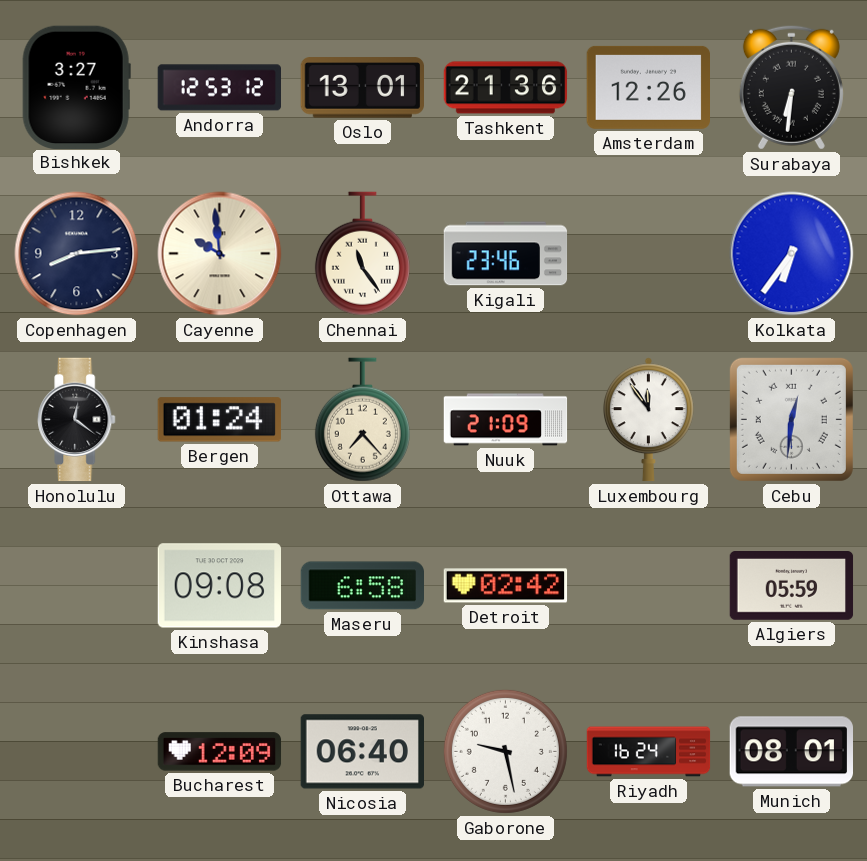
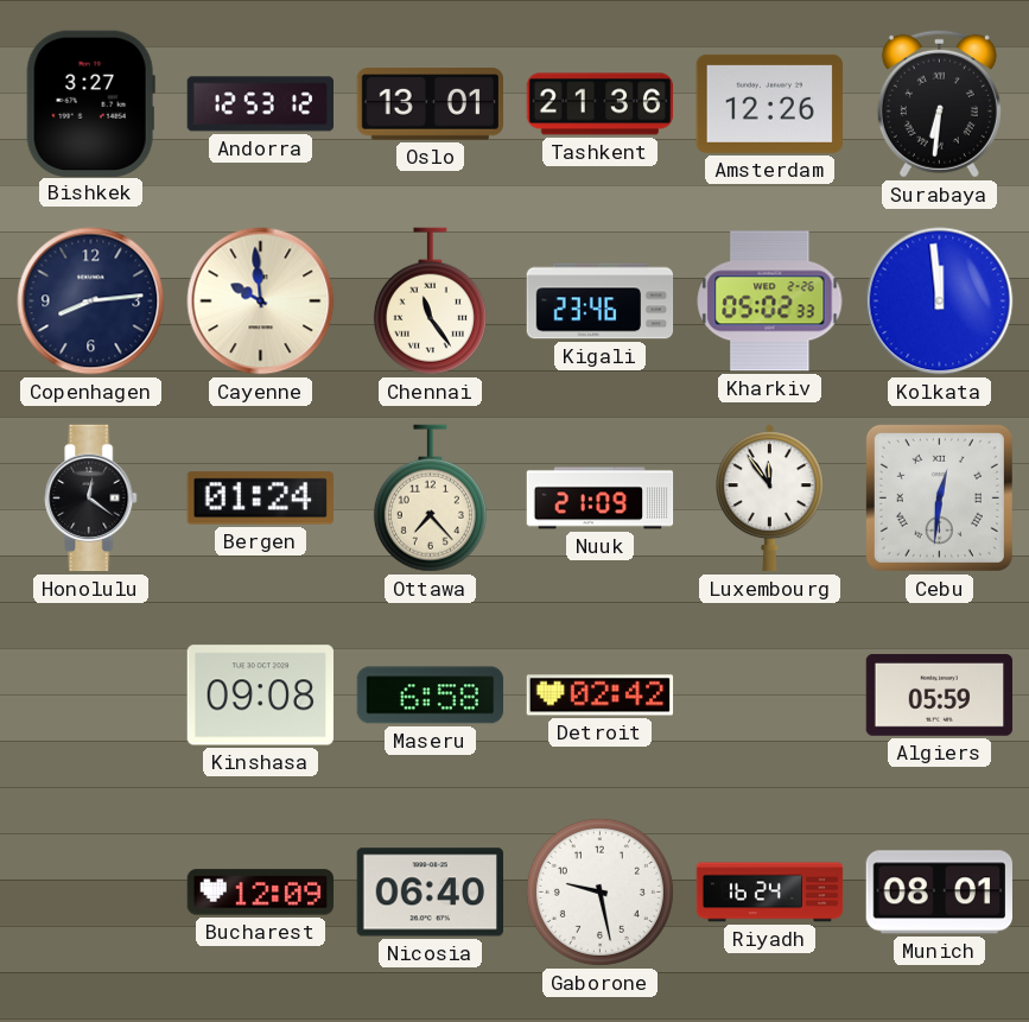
Kharkiv: none -> 05:02 (770, 301)
Kolkata: 6:36 -> 11:59 (940, 301)
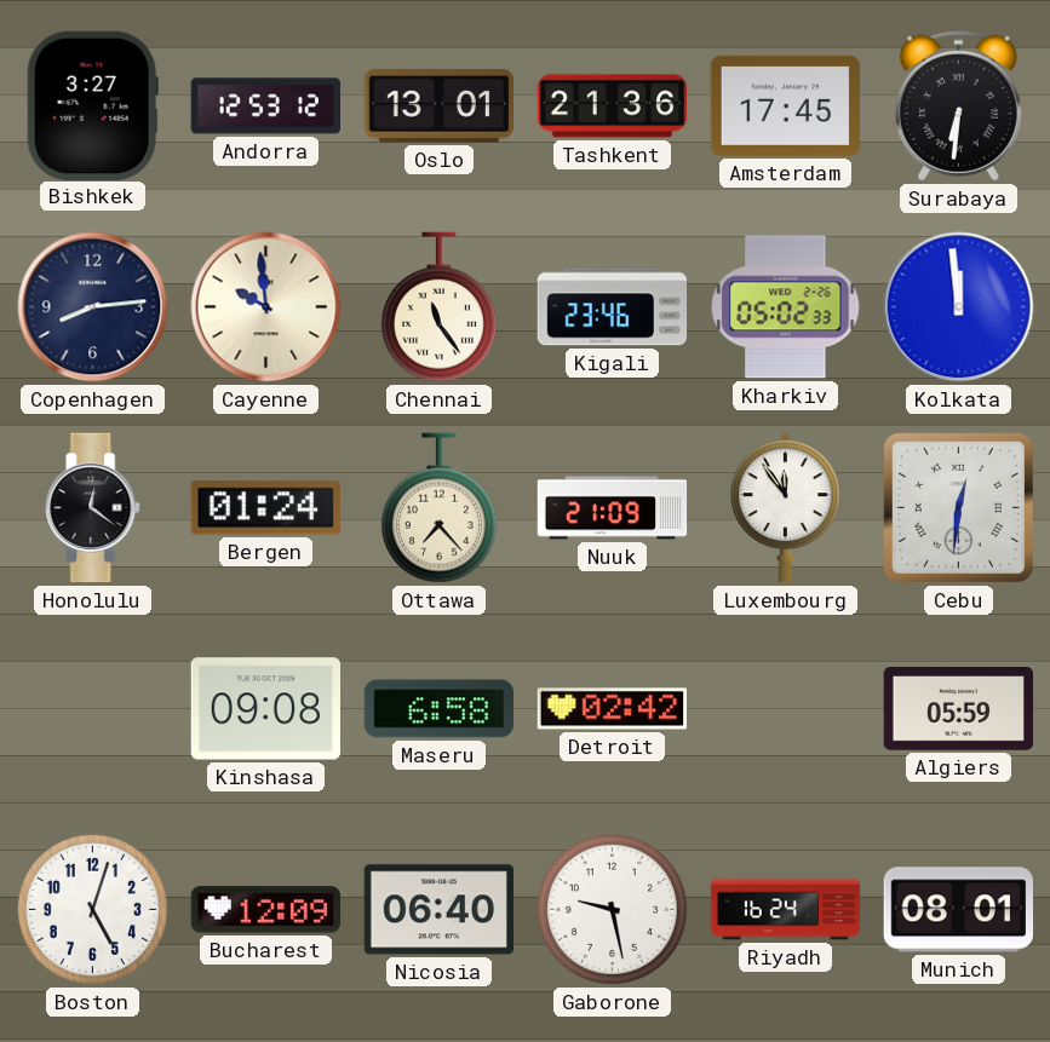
Amsterdam: 12:26 -> 17:45 (785, 105)
Boston: none -> 5:03 (92, 909)
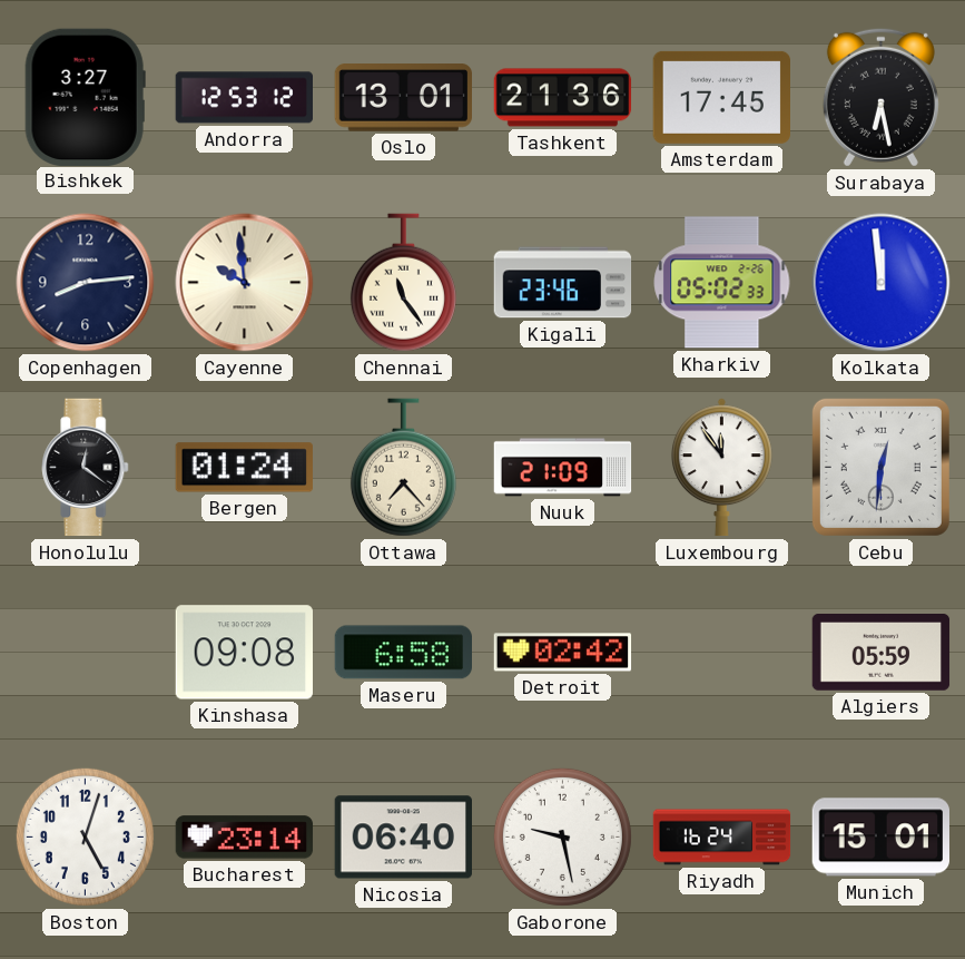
Surabaya: 6:31 -> 6:28 (880, 97)
Bucharest: 12:09 -> 23:14 (245, 838)
Munich: 08:01 -> 15:01 (880, 838)
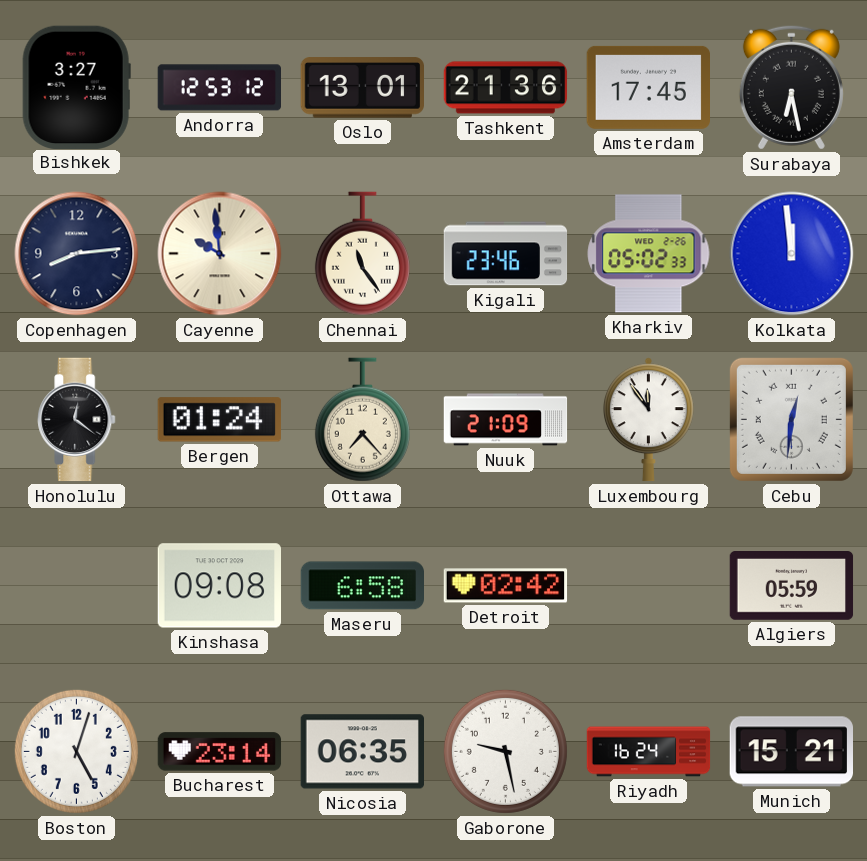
Nicosia: 06:40 -> 06:35 (362, 752)
Munich: 15:01 -> 15:21 (791, 752)
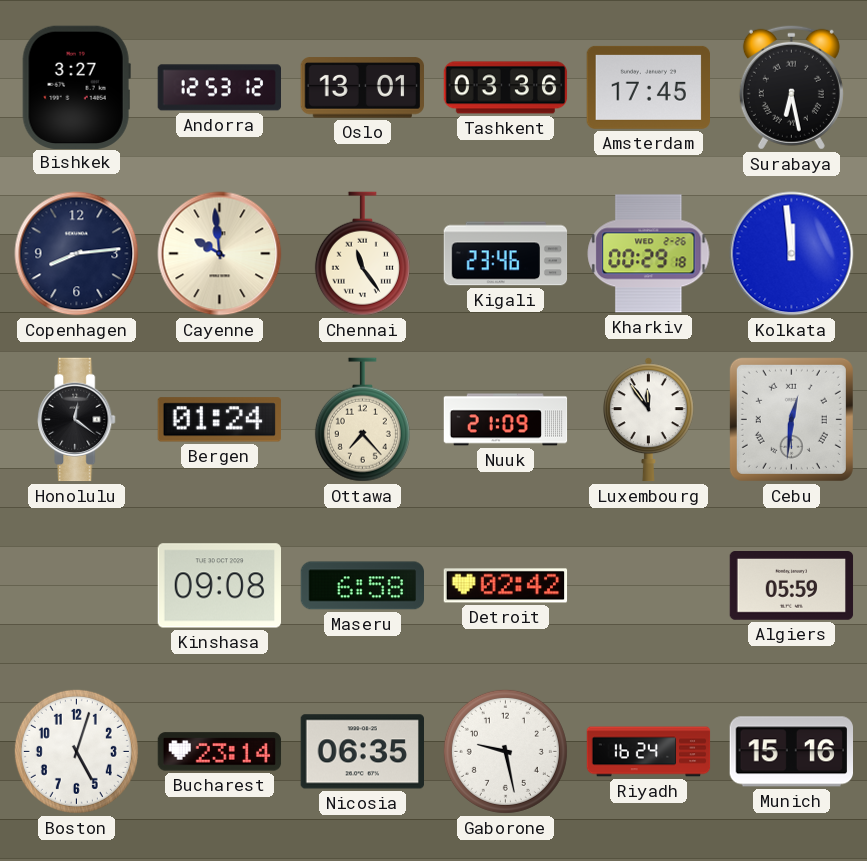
Tashkent: 21:36 -> 03:36 (506, 88)
Kharkiv: 05:02 -> 00:29 (649, 254)
Munich: 15:21 -> 15:16 (791, 752)
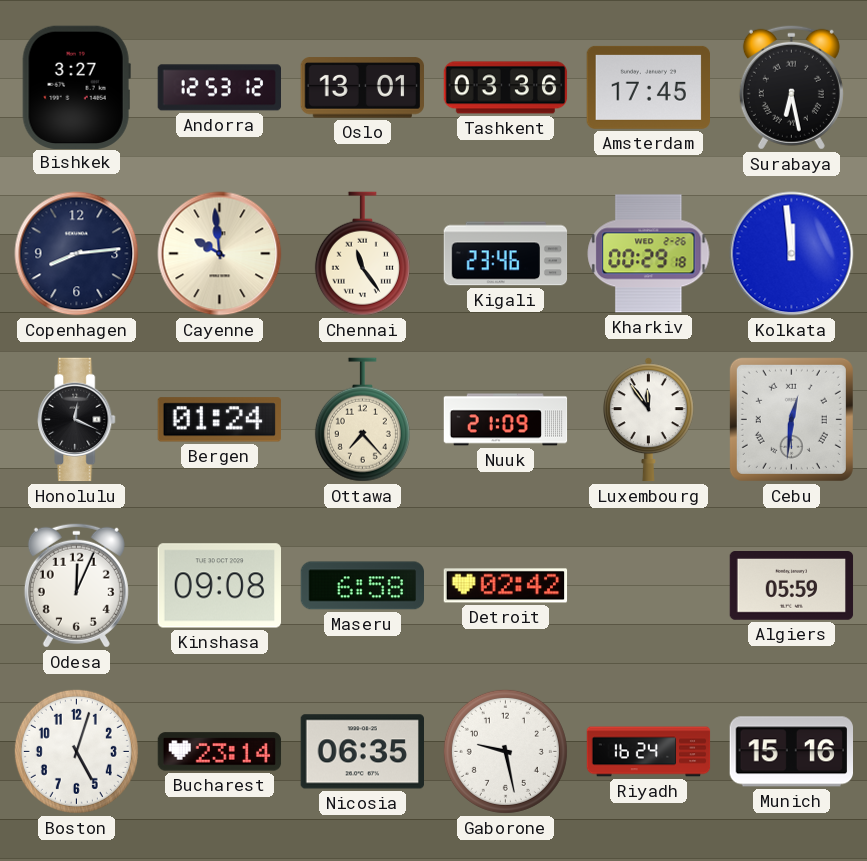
Honolulu: 12:21 -> 12:19 (77, 420)
Odesa: none -> 12:04 (76, 585)
